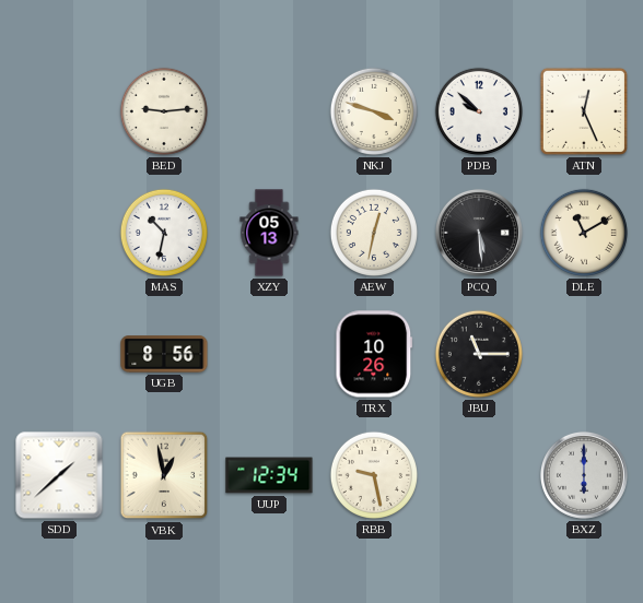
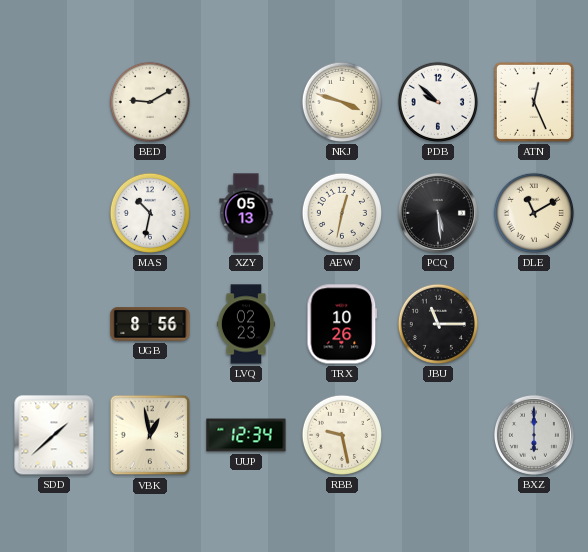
BED: 9:14 -> 9:10 (150, 102)
LVQ: none -> 02:23 (246, 324)
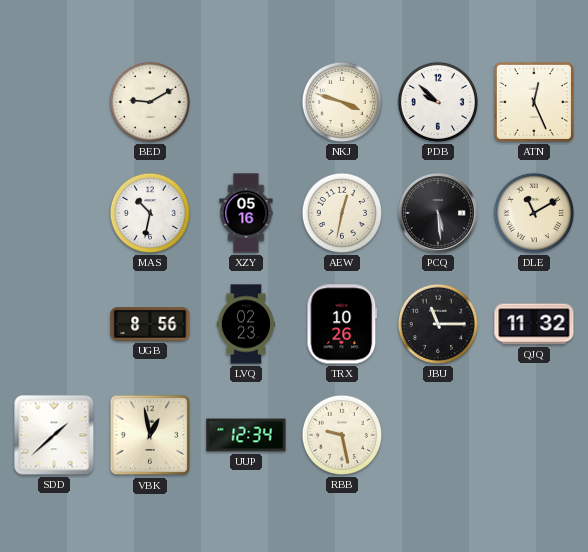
XZY: 05:13 -> 05:16 (246, 213)
QJQ: none -> 11:32 (534, 324)
BXZ: 6:00 -> none (534, 435)
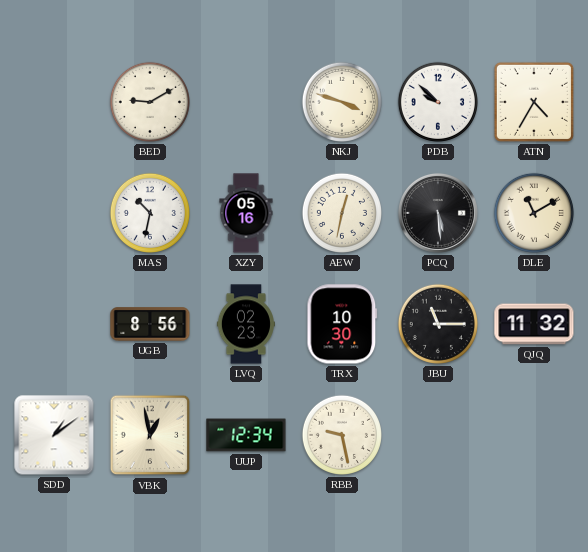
ATN: 12:26 -> 4:35 (534, 102)
TRX: 10:26 -> 10:30 (342, 324)
SDD: 1:38 -> 1:09 (54, 435)
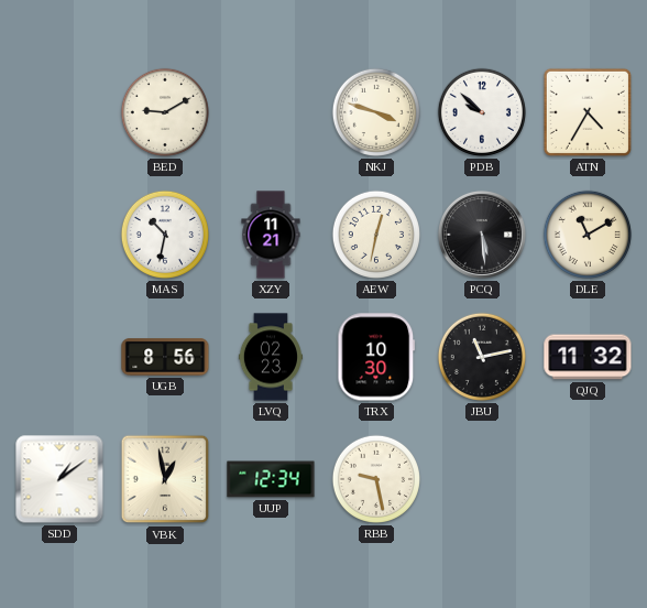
XZY: 05:16 -> 11:21 (271, 235)
JBU: 11:15 -> 11:13 (482, 357)
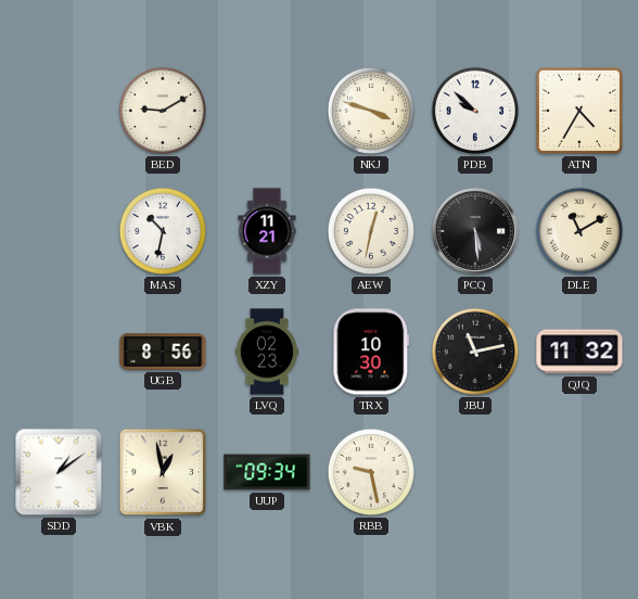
UUP: 12:34 -> 09:34 (267, 472)
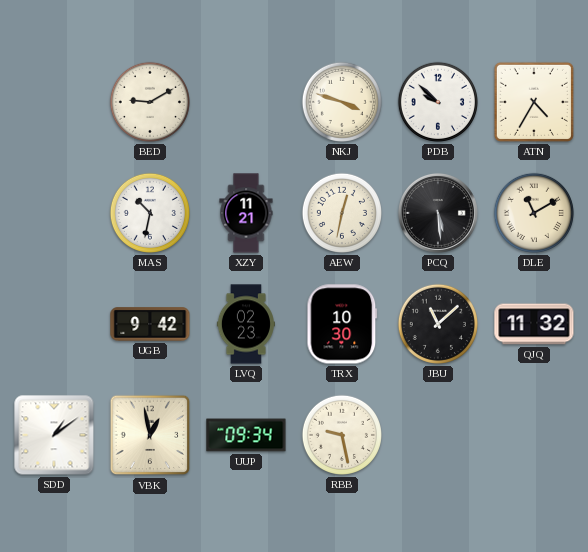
UGB: 8:56 -> 9:42 (150, 324)
JBU: 11:13 -> 11:08 (438, 324)
